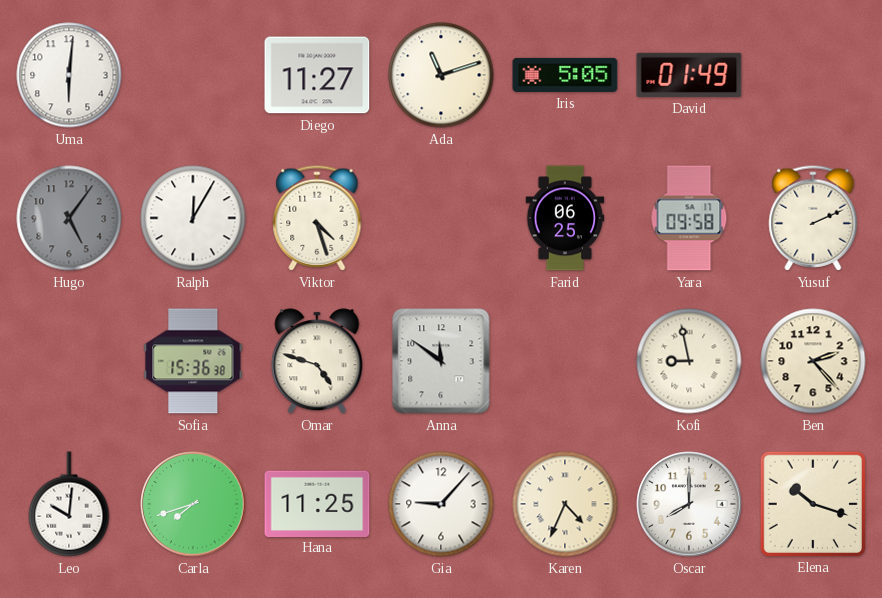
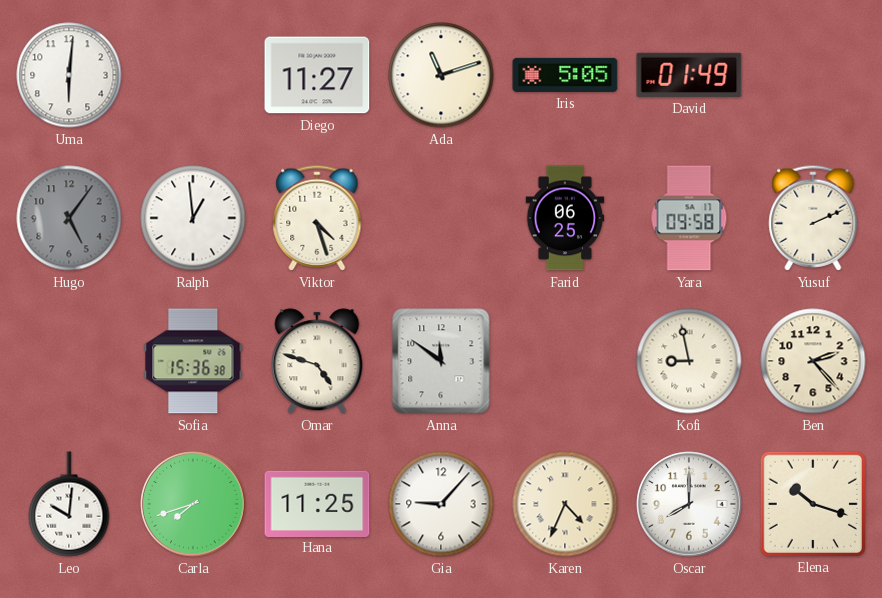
Ralph: 12:05 -> 12:59 (193, 218)
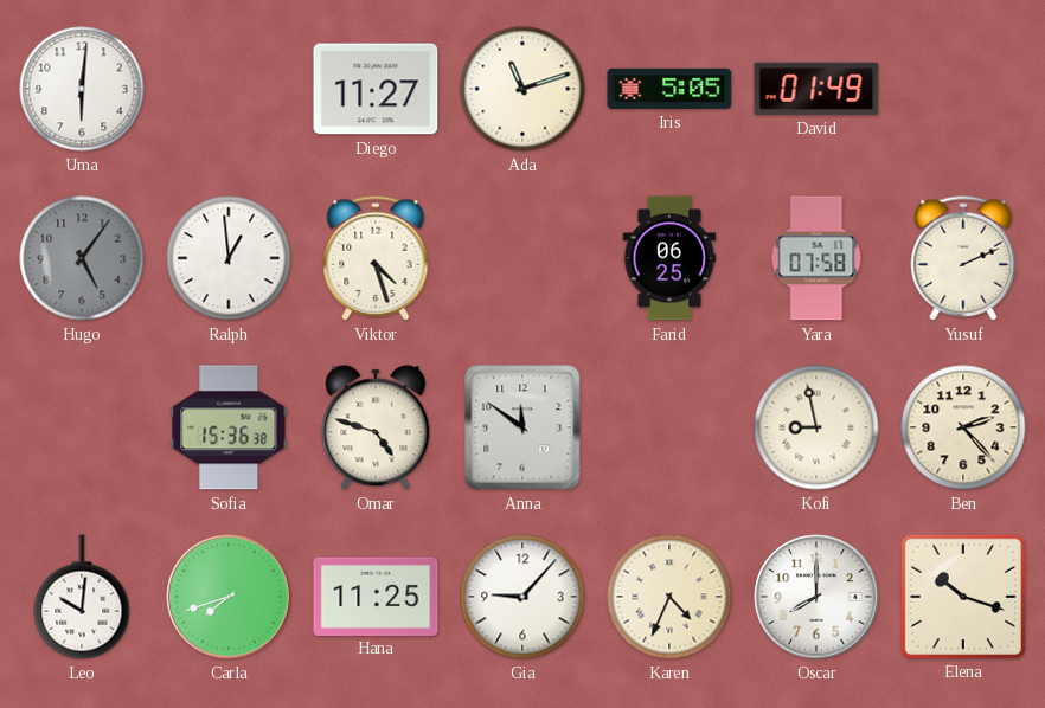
Yara: 09:58 -> 07:58 (816, 258)
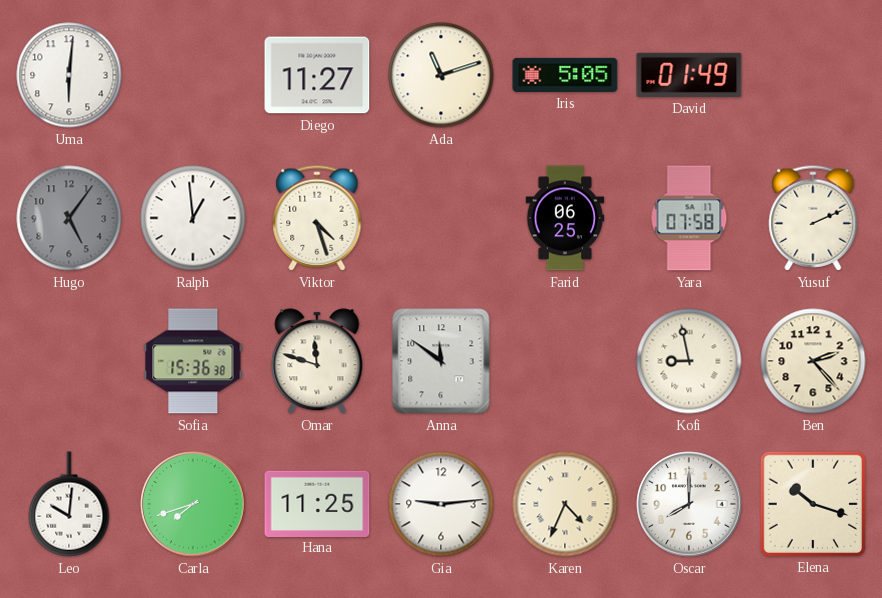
Omar: 4:48 -> 11:48 (317, 361)
Gia: 9:07 -> 9:14 (441, 504)
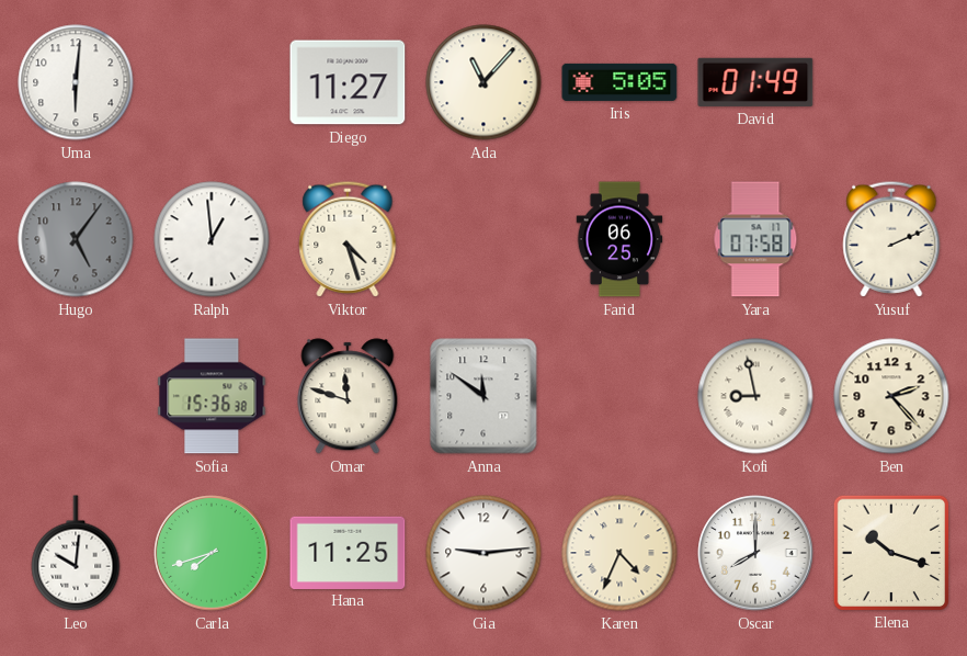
Ada: 11:12 -> 11:07 (484, 82)
